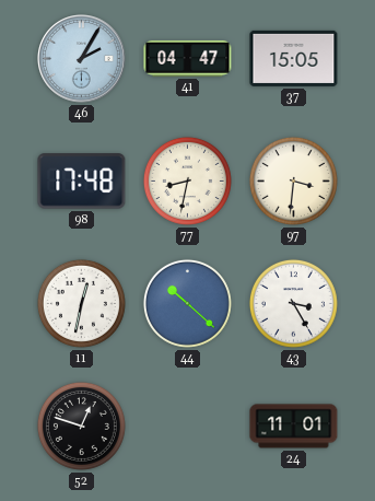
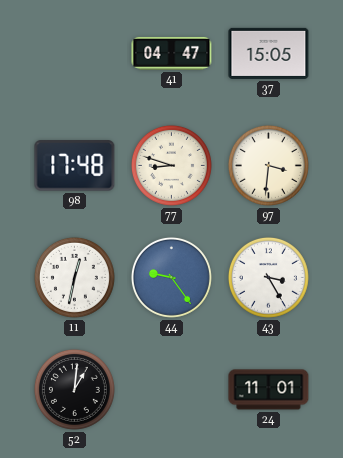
46: 2:05 -> none (82, 59)
77: 8:32 -> 8:48 (171, 165)
44: 10:22 -> 9:24 (171, 277)
52: 12:48 -> 1:01 (74, 389)
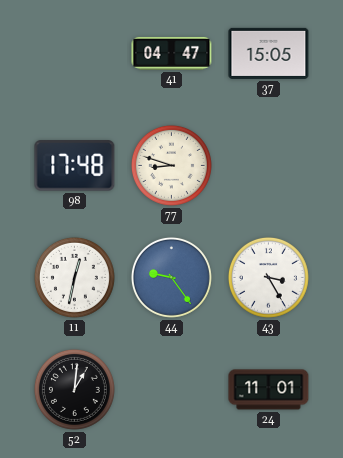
97: 3:31 -> none (268, 165)
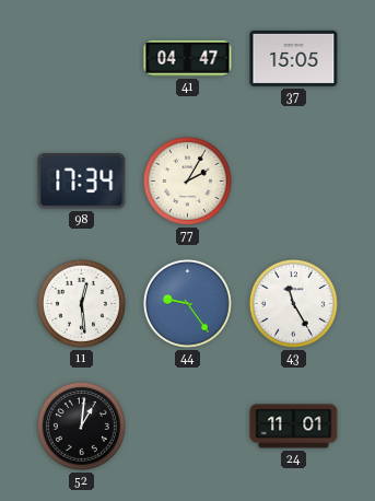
98: 17:48 -> 17:34 (82, 182)
77: 8:48 -> 2:05 (187, 180)
11: 12:32 -> 12:29 (81, 303)
43: 3:25 -> 11:25 (293, 303)
